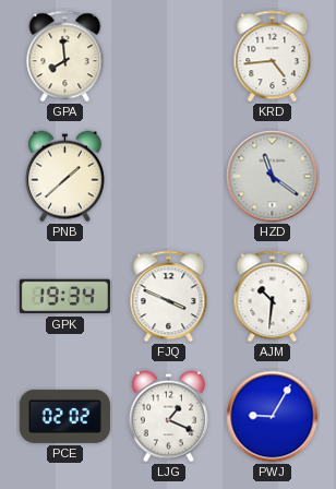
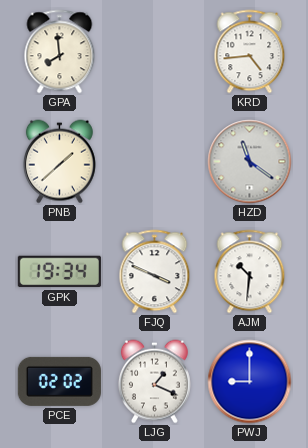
PWJ: 9:05 -> 9:00 (250, 382)
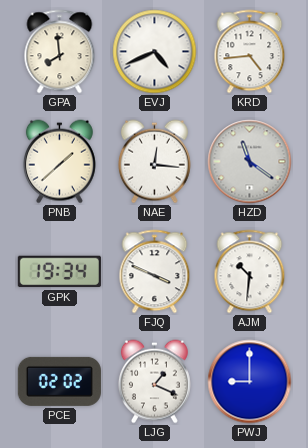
EVJ: none -> 4:41 (155, 52)
NAE: none -> 12:16 (154, 162)
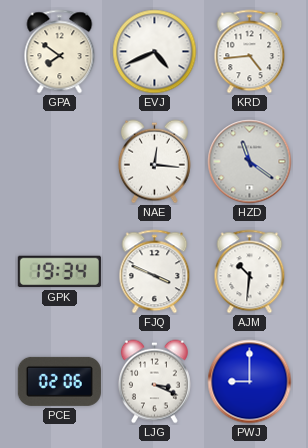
GPA: 7:59 -> 7:51 (60, 52)
PNB: 1:38 -> none (59, 162)
PCE: 02:02 -> 02:06 (59, 381)
LJG: 1:19 -> 3:19 (154, 382)
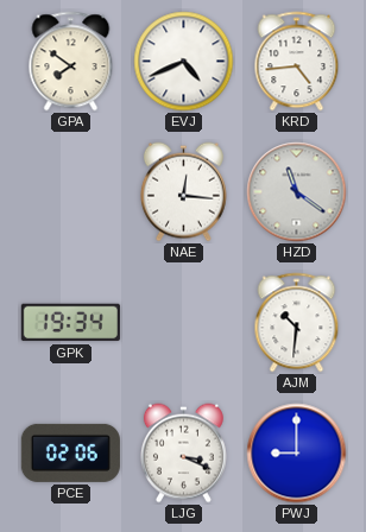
FJQ: 3:49 -> none (155, 272)
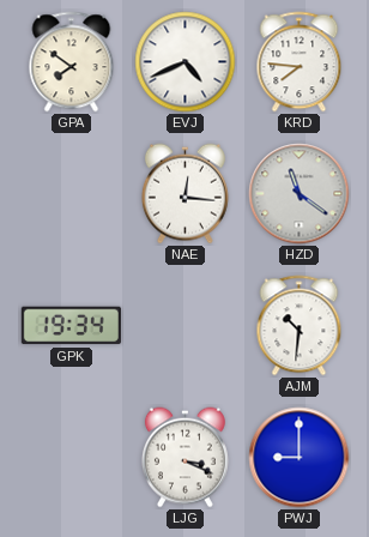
KRD: 4:44 -> 7:46 (300, 62)
PCE: 02:06 -> none (70, 452)
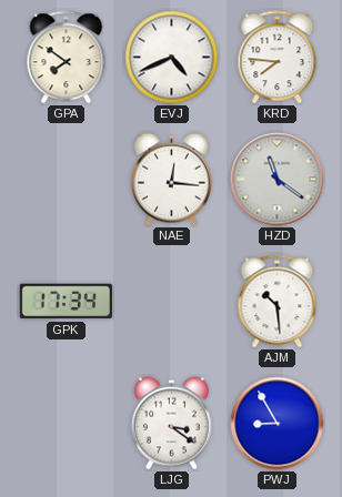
GPK: 19:34 -> 17:34 (66, 302)
AJM: 10:31 -> 10:29 (278, 302)
LJG: 3:19 -> 3:21 (171, 424)
PWJ: 9:00 -> 8:55 (278, 424)
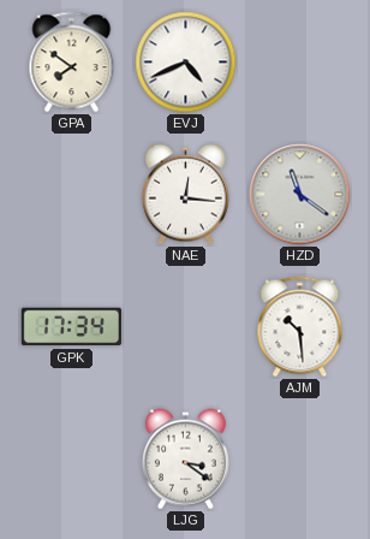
KRD: 7:46 -> none (278, 58)
PWJ: 8:55 -> none (278, 424)
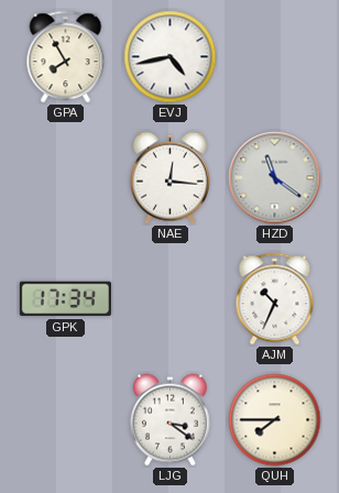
GPA: 7:51 -> 7:55 (66, 57)
EVJ: 4:41 -> 4:43 (171, 57)
AJM: 10:29 -> 10:34 (275, 299)
QUH: none -> 7:45 (275, 420)
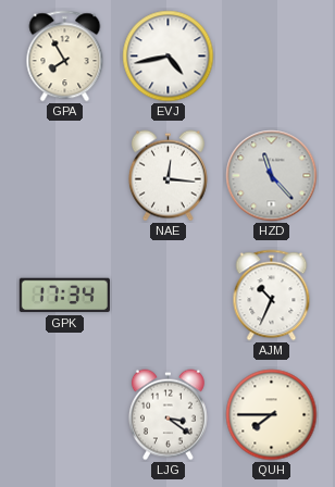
HZD: 11:21 -> 11:23 (272, 176)
